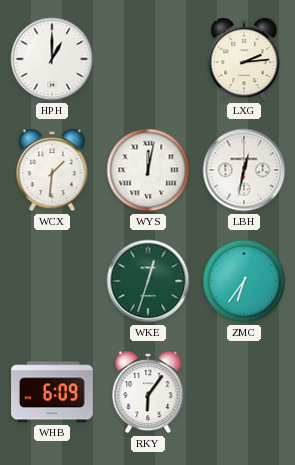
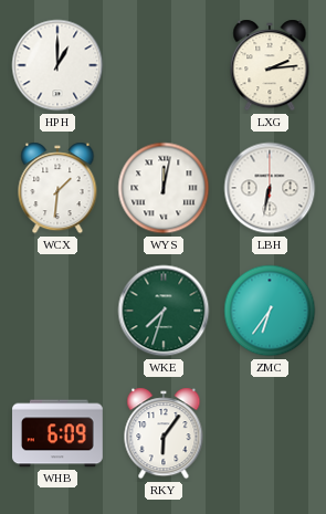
LBH: 12:32 -> 6:32 (270, 188)
WKE: 12:33 -> 7:33 (164, 311)
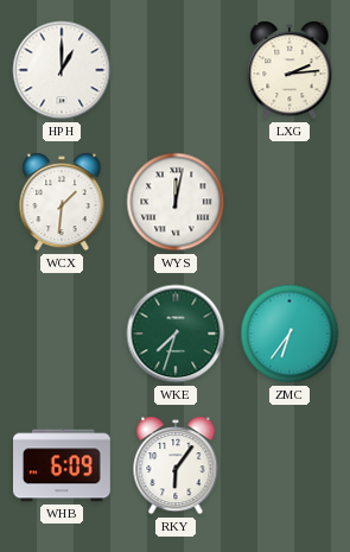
LBH: 6:32 -> none (270, 188)
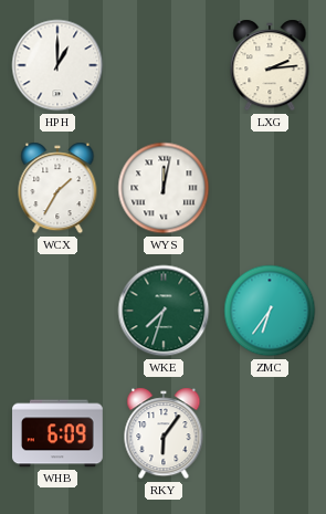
WCX: 1:31 -> 1:35 (57, 188)
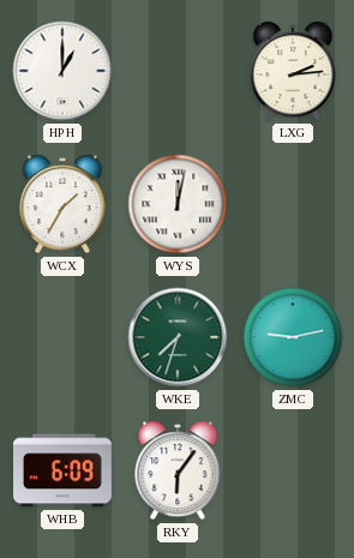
ZMC: 6:36 -> 9:13 (293, 337)
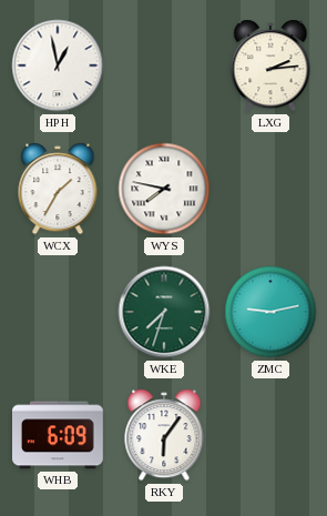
HPH: 1:00 -> 12:58 (58, 65)
WYS: 12:02 -> 7:47 (164, 189)
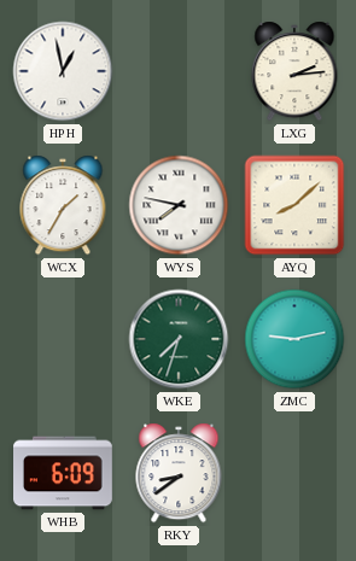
AYQ: none -> 8:08 (294, 205)
RKY: 6:06 -> 8:39 (179, 473)
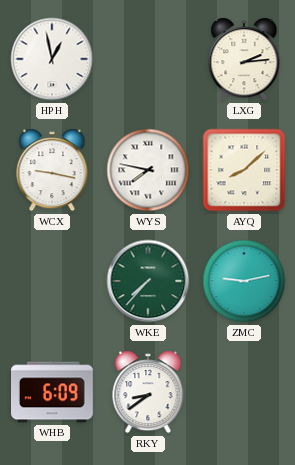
WCX: 1:35 -> 9:17 (52, 170)
WKE: 7:33 -> 7:37 (148, 281)
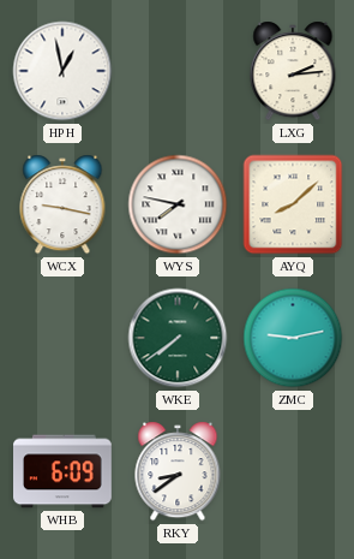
WKE: 7:37 -> 7:39 (178, 338)
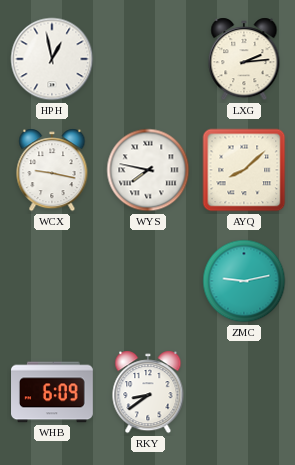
WKE: 7:39 -> none (178, 338)
